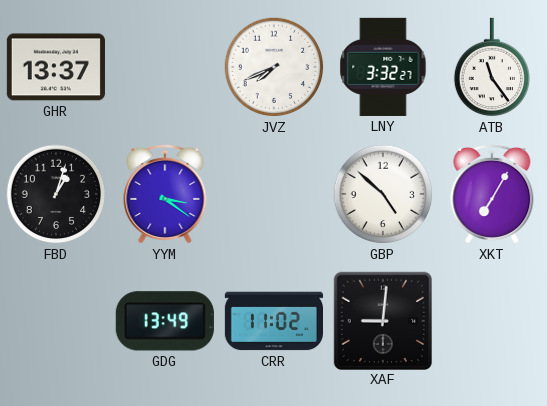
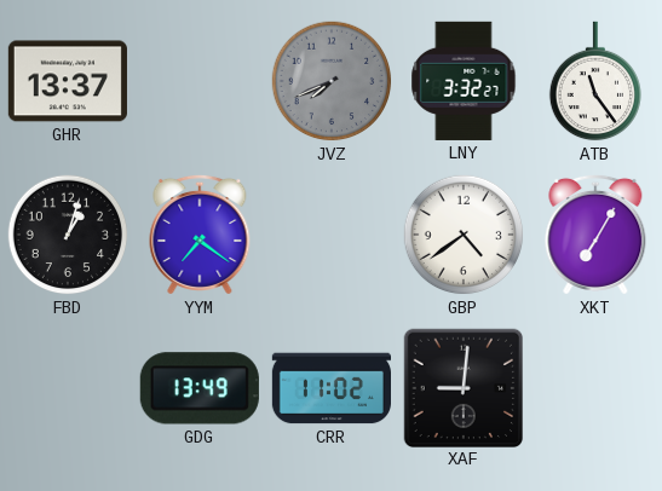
JVZ dial: white -> grey (332, 81)
YYM: 3:21 -> 7:21 (200, 235)
GBP: 4:52 -> 4:39 (464, 235)
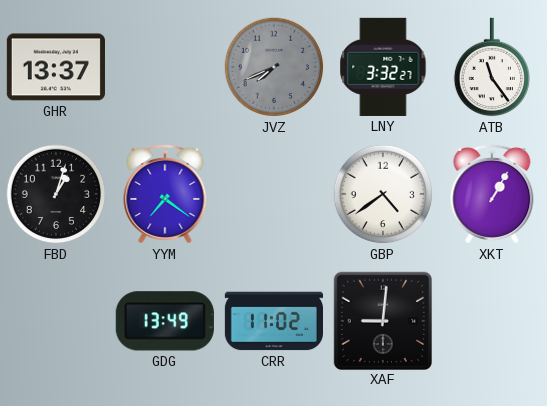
XKT: 7:05 -> 1:05 (492, 194)
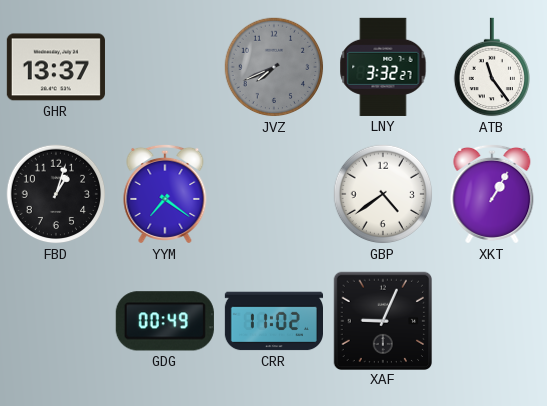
GDG: 13:49 -> 00:49 (165, 321)
XAF: 9:01 -> 9:04 (382, 320)
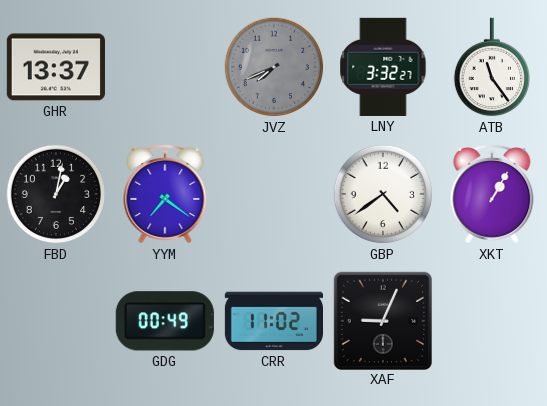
FBD: 1:03 -> 1:02 (56, 194)
